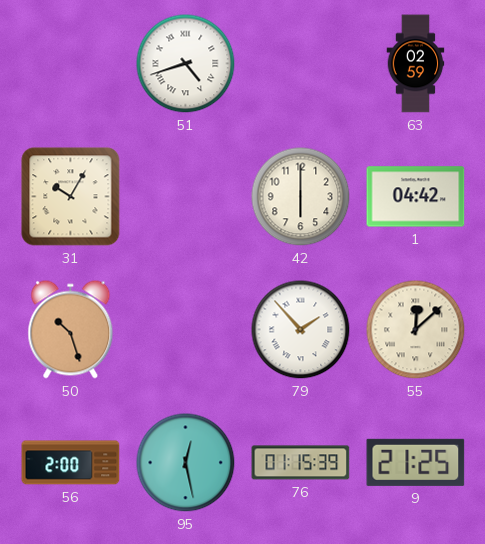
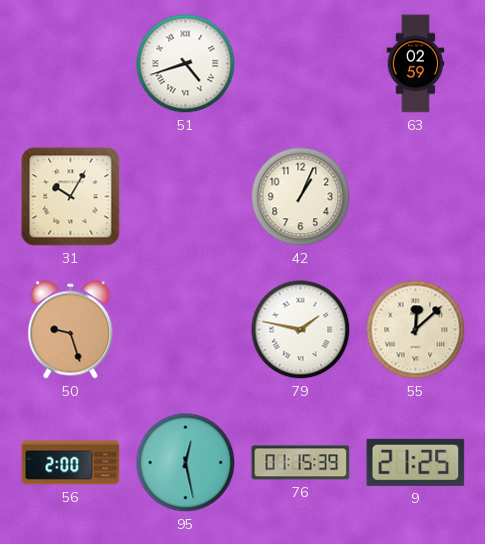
42: 6:00 -> 1:04 (301, 197)
1: 04:42 -> none (416, 197)
50: 10:27 -> 9:27 (71, 330)
79: 1:53 -> 1:47 (301, 330)
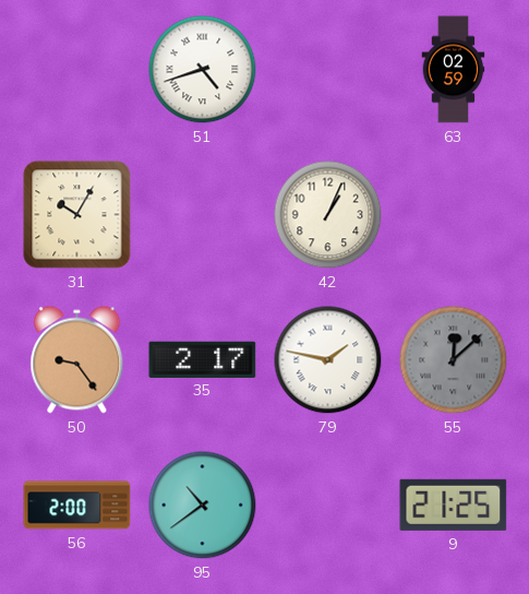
50: 9:27 -> 9:24 (77, 360)
35: none -> 2:17 (203, 359)
55 dial: cream -> grey (454, 360)
95: 12:28 -> 10:39 (203, 506)
76: 01:15 -> none (301, 463)
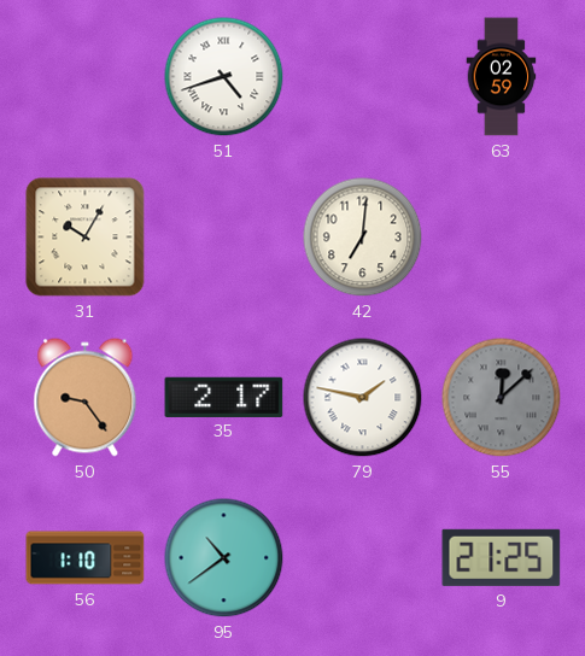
42: 1:04 -> 7:01 (363, 238)
56: 2:00 -> 1:10 (86, 558)
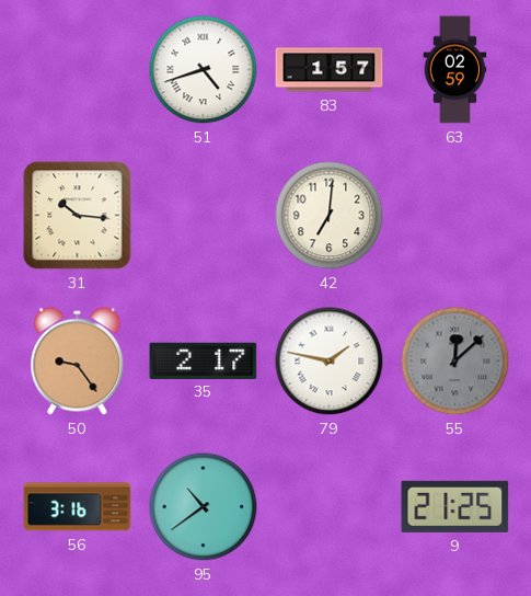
83: none -> 1:57 (330, 70)
31: 10:05 -> 10:16 (78, 216)
56: 1:10 -> 3:16 (78, 507)
